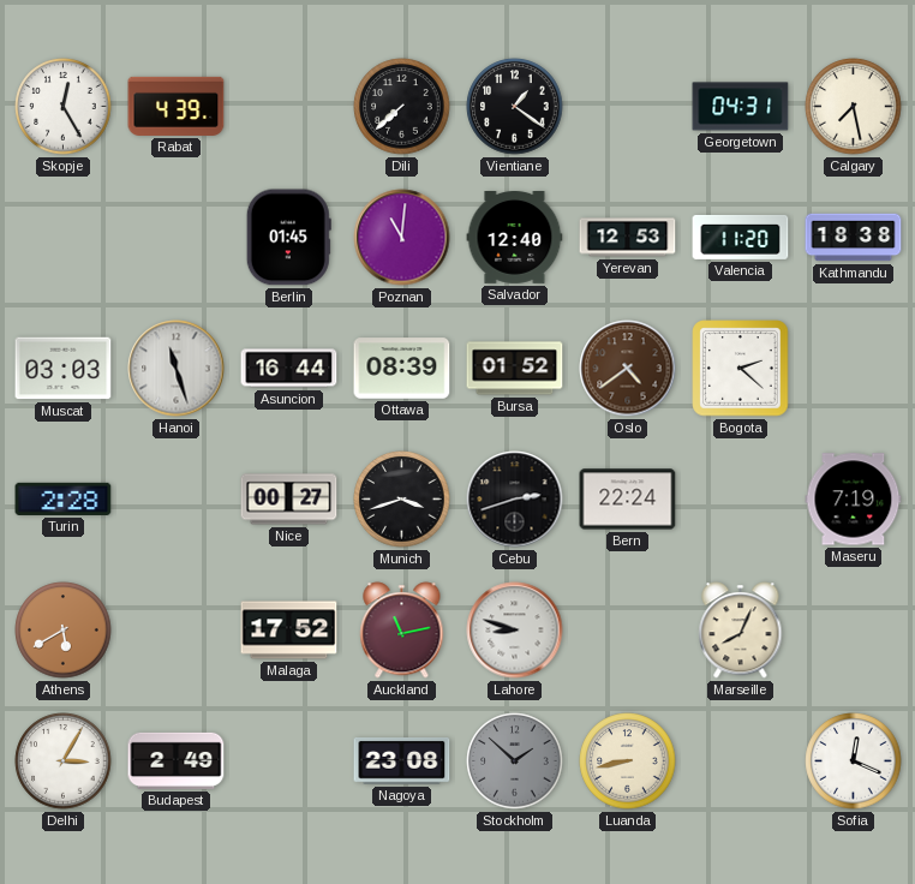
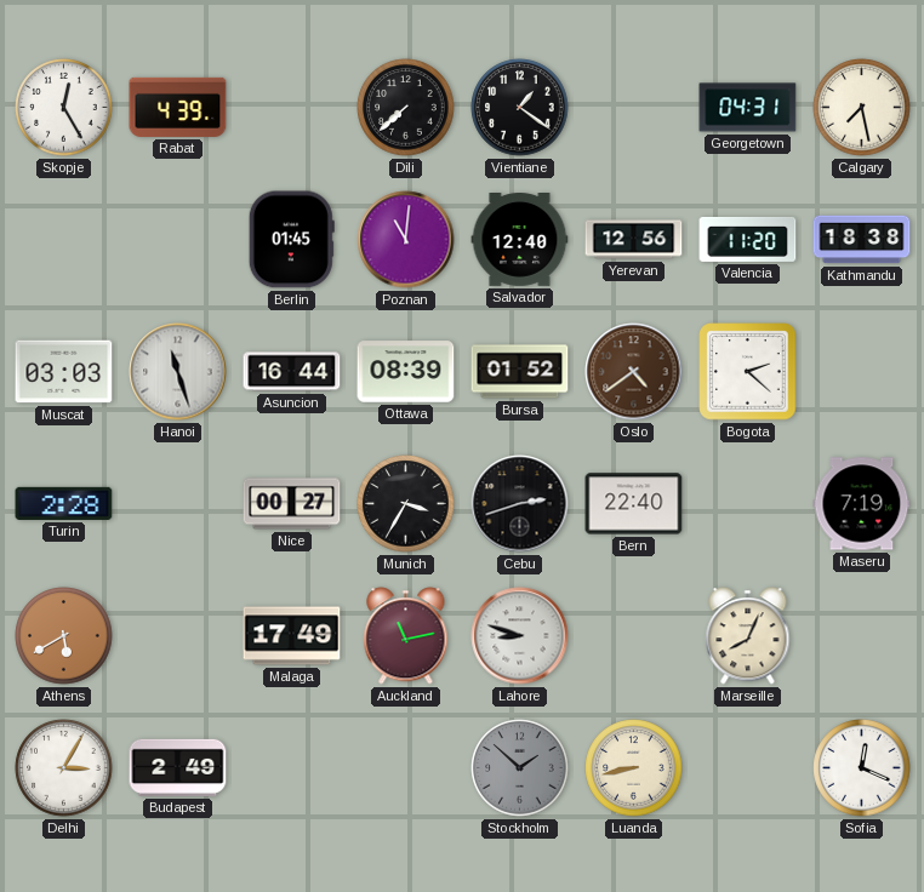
Yerevan: 12:53 -> 12:56 (634, 240)
Munich: 3:42 -> 3:35 (406, 504)
Bern: 22:24 -> 22:40 (634, 504)
Malaga: 17:52 -> 17:49 (292, 636)
Nagoya: 23:08 -> none (402, 761)
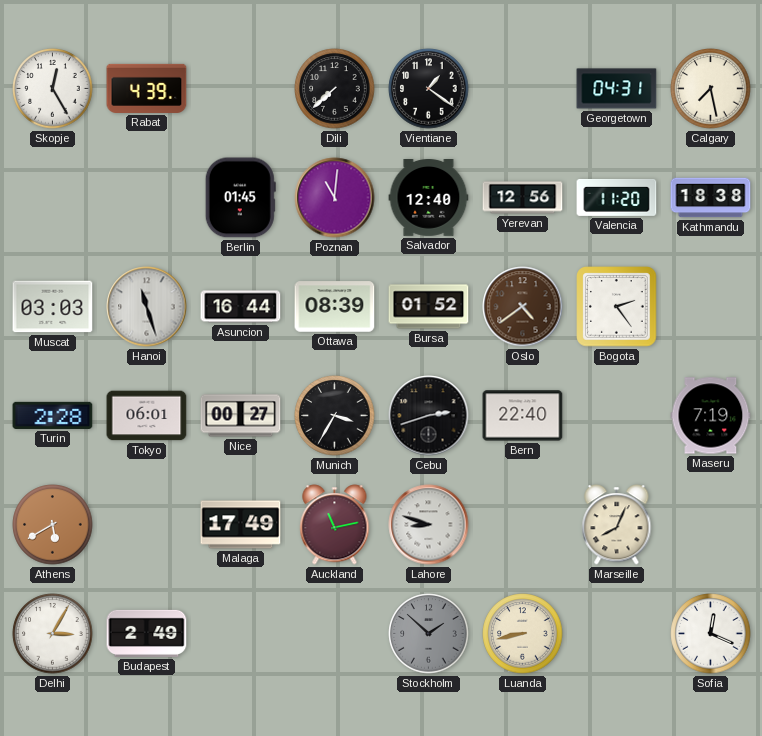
Bogota: 2:22 -> 2:24 (617, 307)
Tokyo: none -> 06:01 (147, 416)
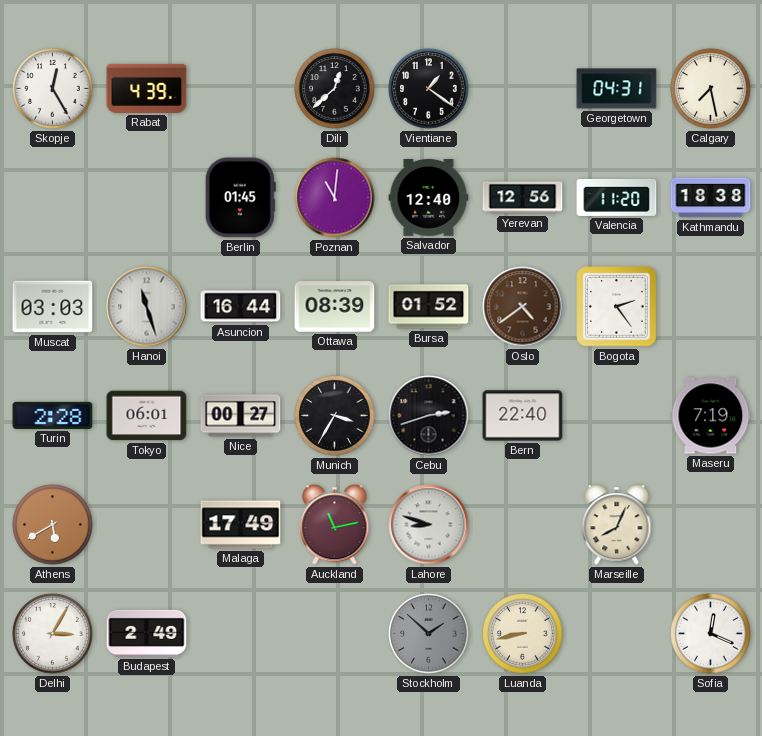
Dili: 7:38 -> 12:38 (335, 89)
